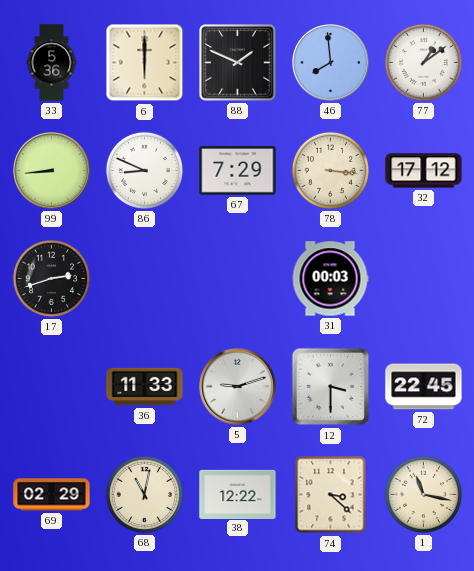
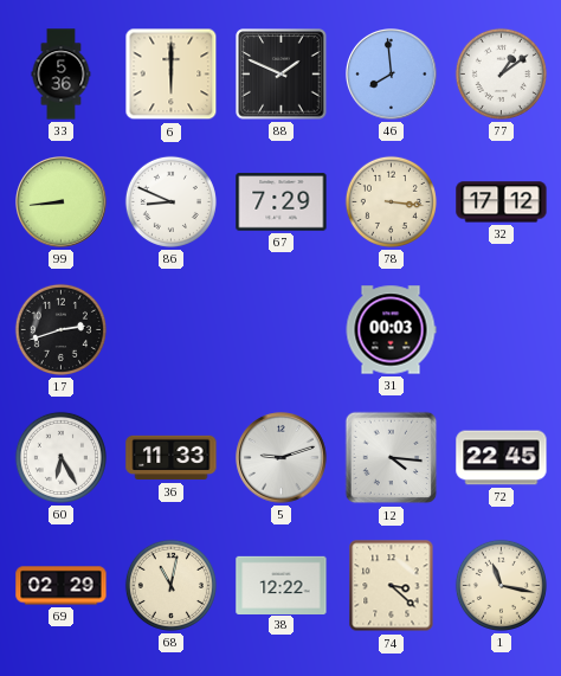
60: none -> 6:25 (60, 457)
12: 3:30 -> 4:16 (392, 458)
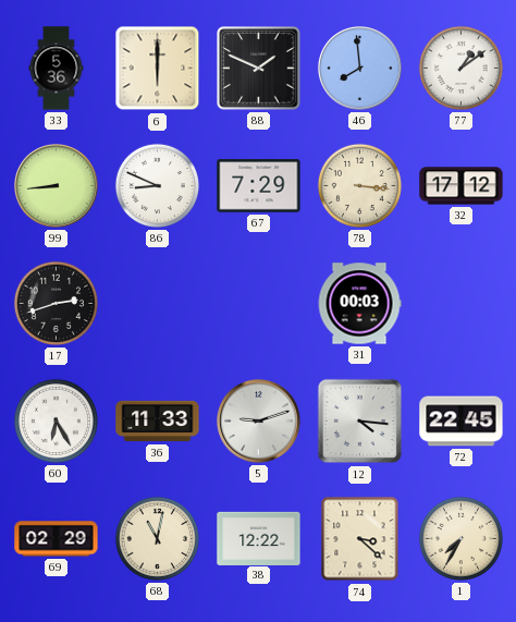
1: 11:17 -> 7:35 (460, 538)
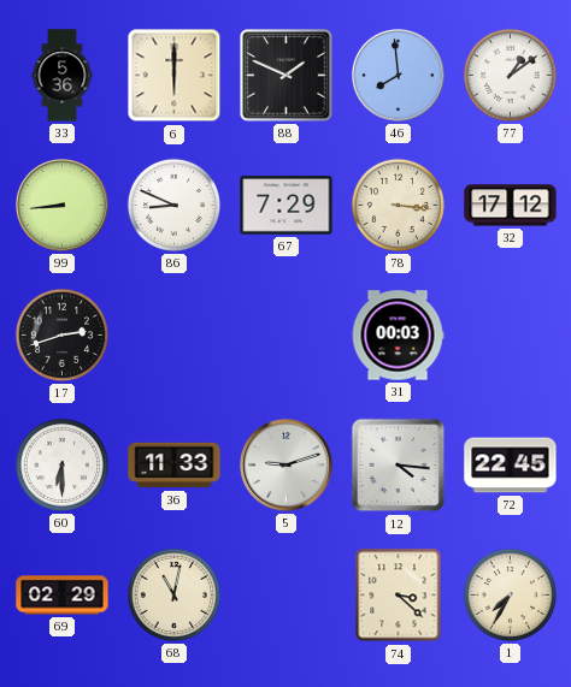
60: 6:25 -> 6:30 (61, 464)
38: 12:22 -> none (259, 538)
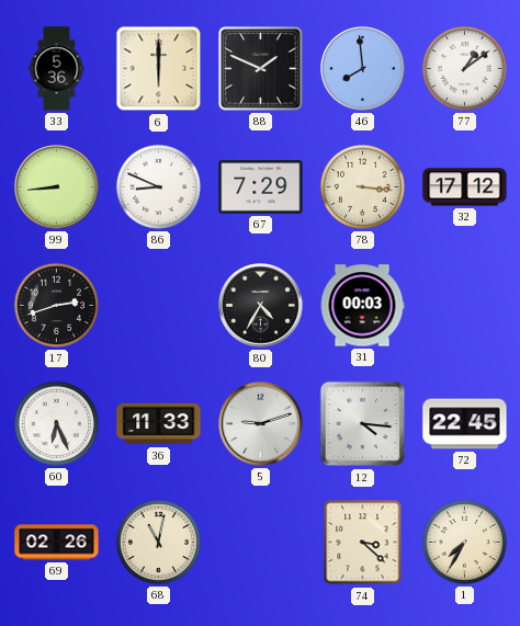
80: none -> 4:35 (261, 306)
60: 6:30 -> 6:26 (56, 423)
69: 02:29 -> 02:26 (57, 543)
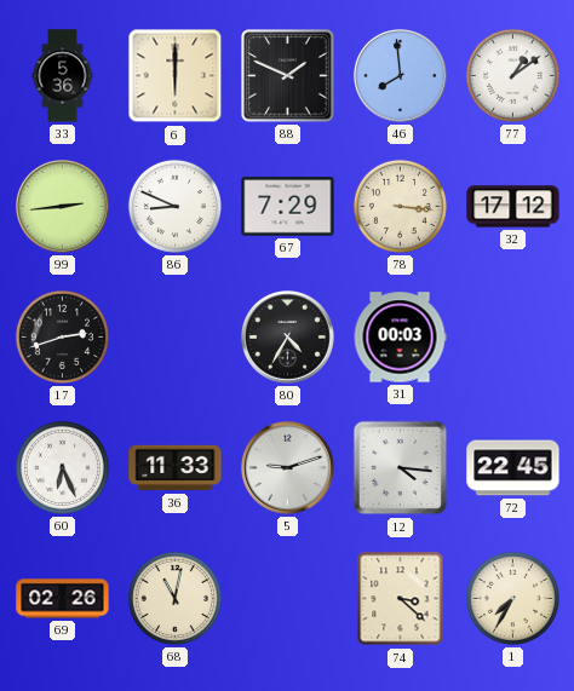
99: 8:44 -> 2:44 (63, 207)
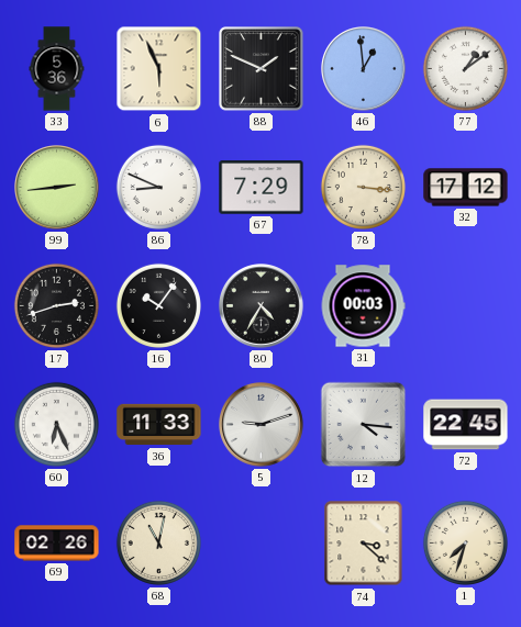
6: 6:00 -> 5:56 (159, 69)
46: 7:59 -> 12:59 (364, 69)
16: none -> 10:06 (158, 305)
1: 7:35 -> 7:33 (465, 542)
